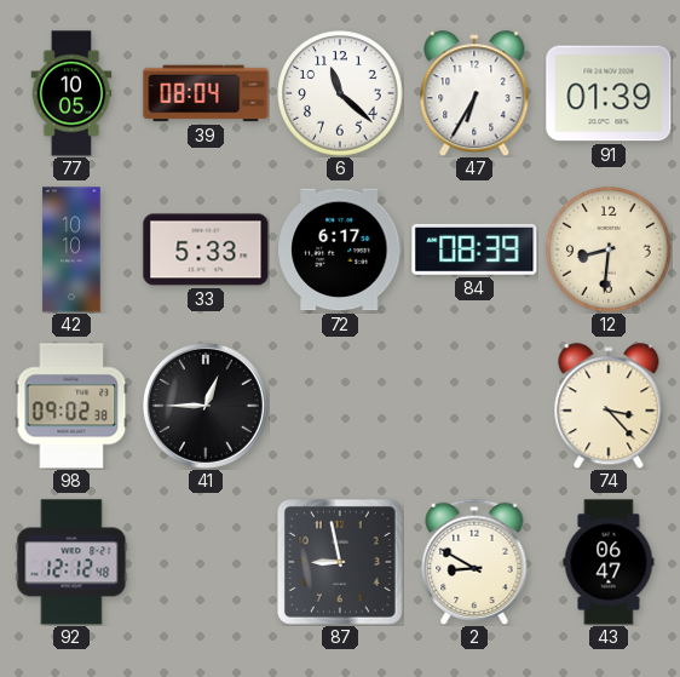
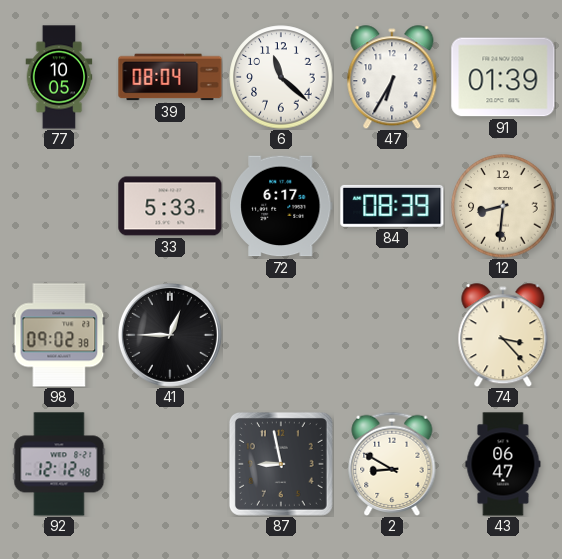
42: 10:10 -> none (71, 249)
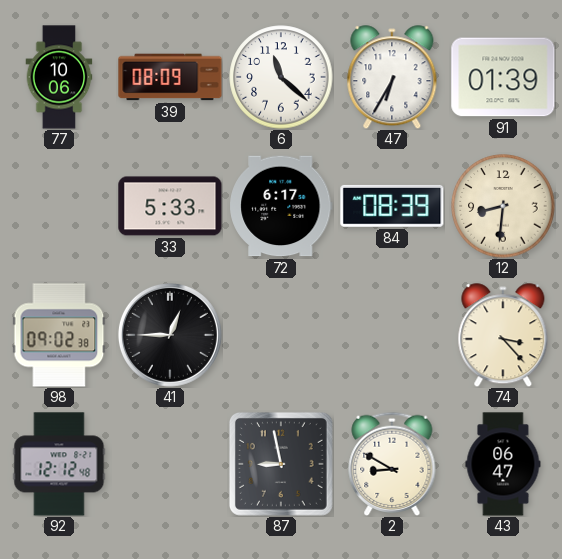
77: 10:05 -> 10:06 (59, 77)
39: 08:04 -> 08:09 (170, 77)
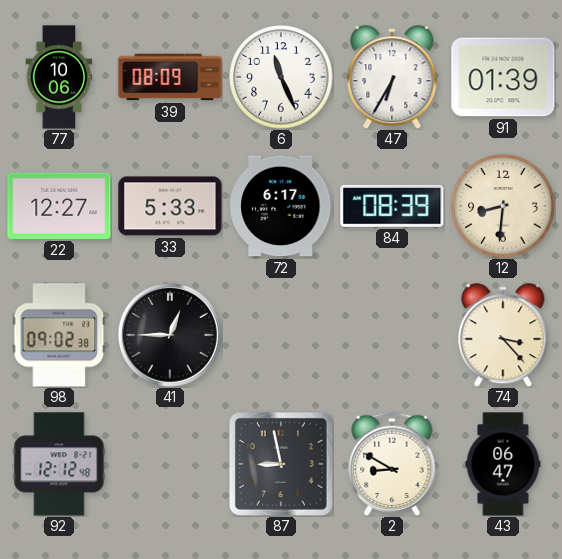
6: 11:22 -> 11:26 (281, 77)
22: none -> 12:27 (59, 206)
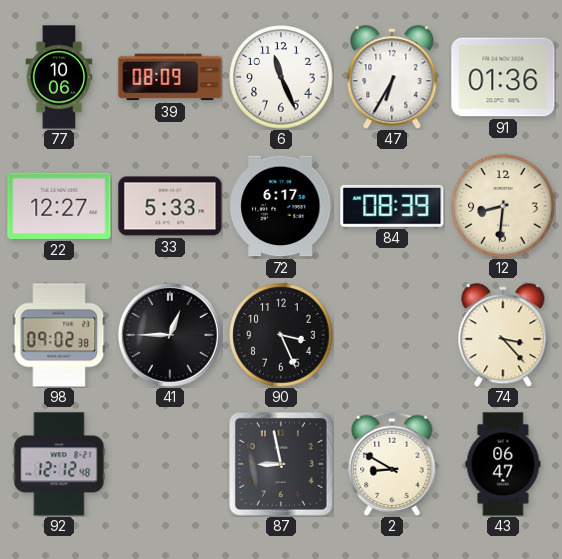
91: 01:39 -> 01:36 (503, 77)
90: none -> 3:26 (281, 335)
